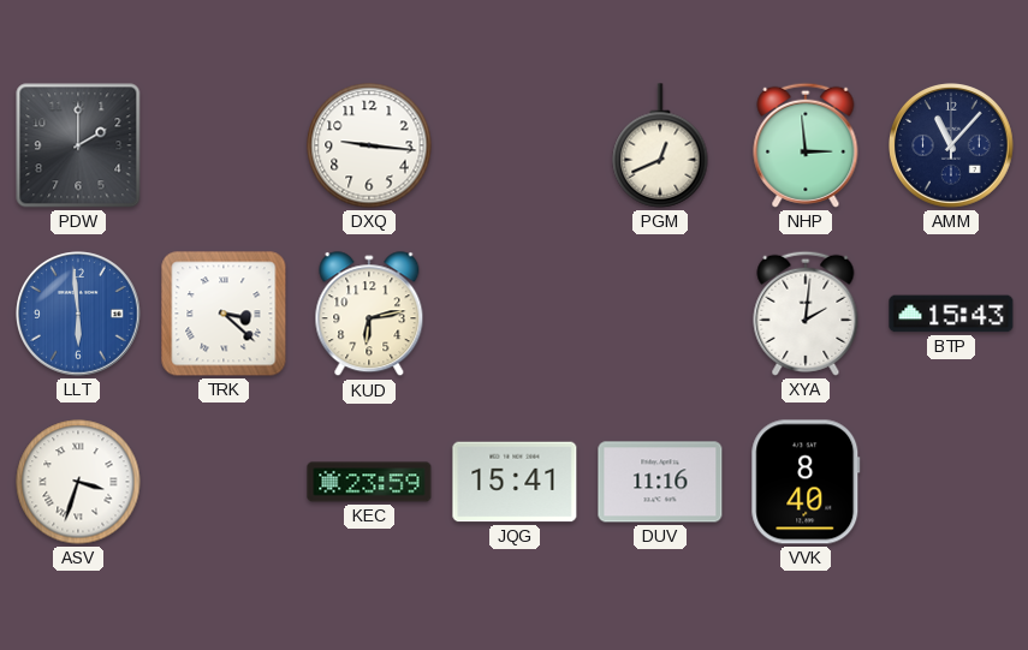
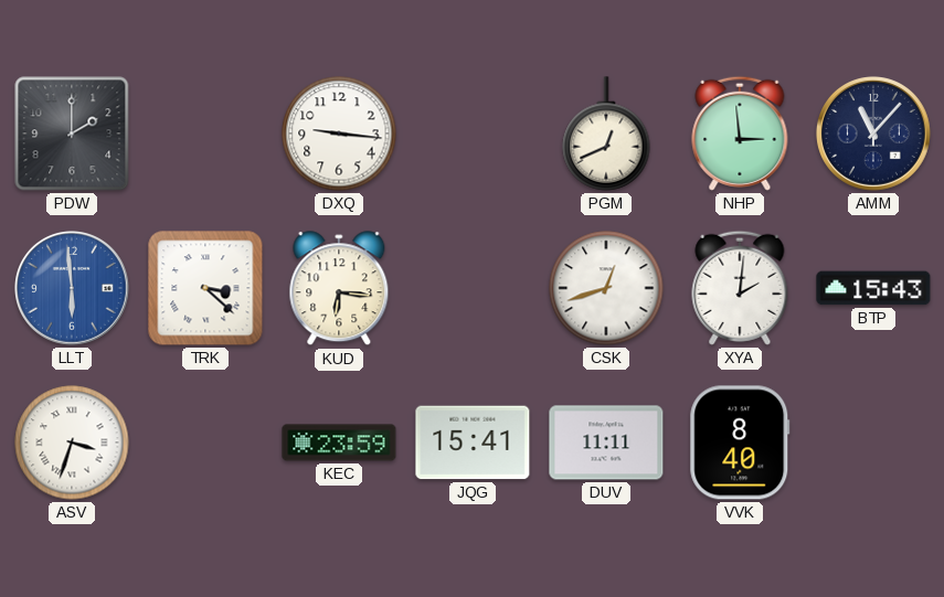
KUD: 6:13 -> 6:16 (339, 289)
CSK: none -> 12:42 (606, 288)
DUV: 11:16 -> 11:11 (606, 443)
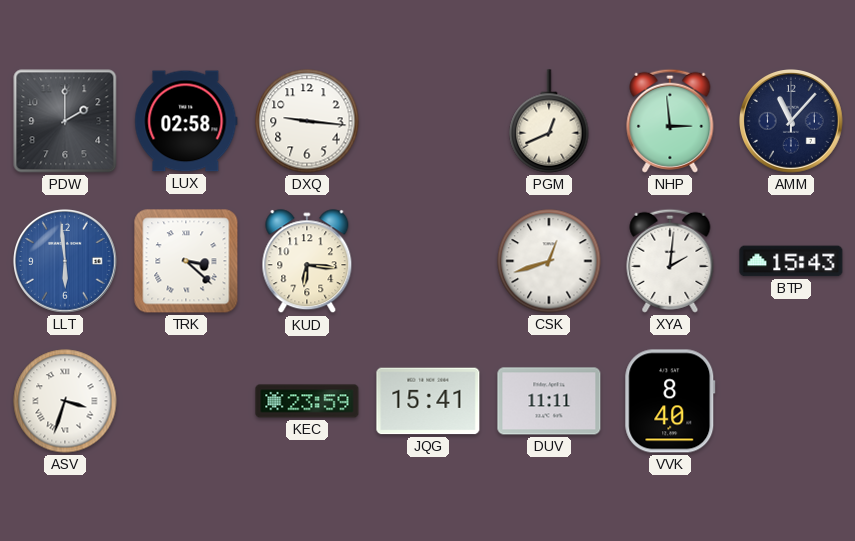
LUX: none -> 02:58 (186, 121)
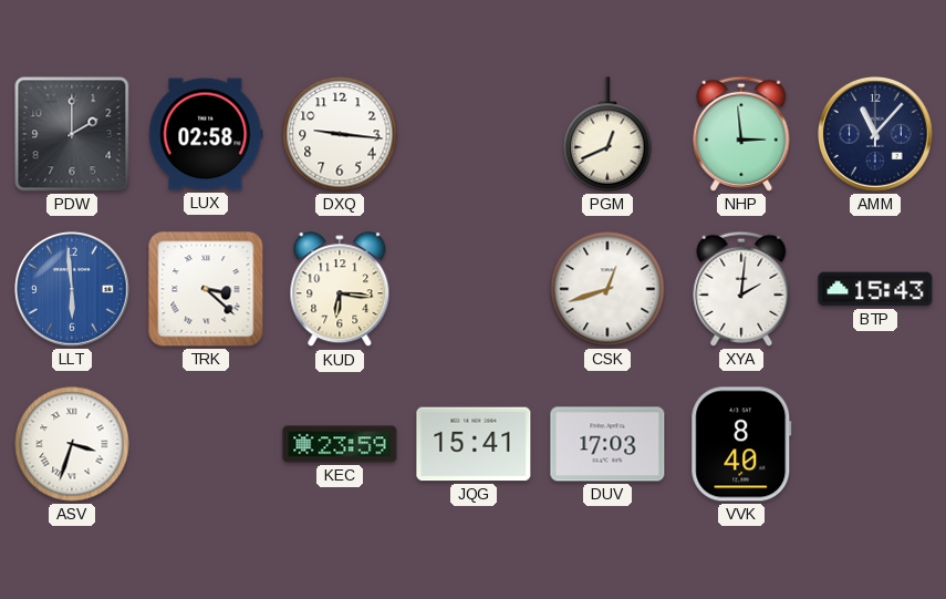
DUV: 11:11 -> 17:03 (607, 444)
